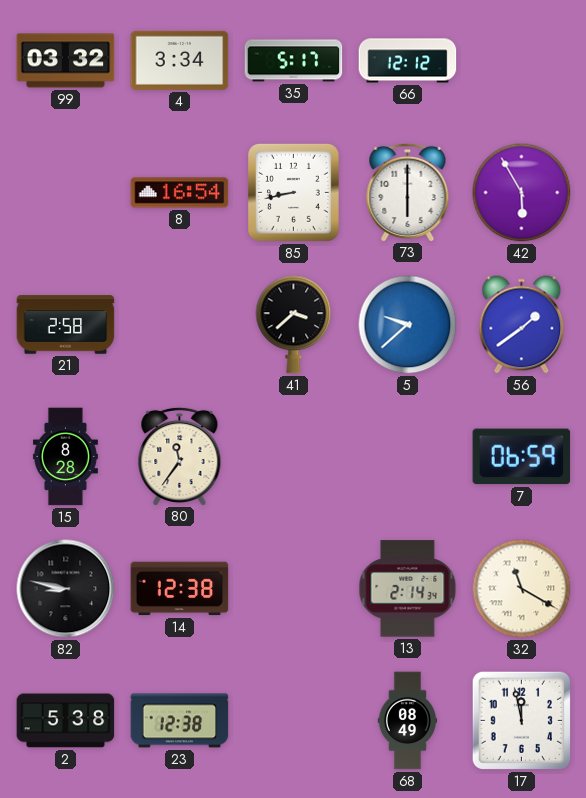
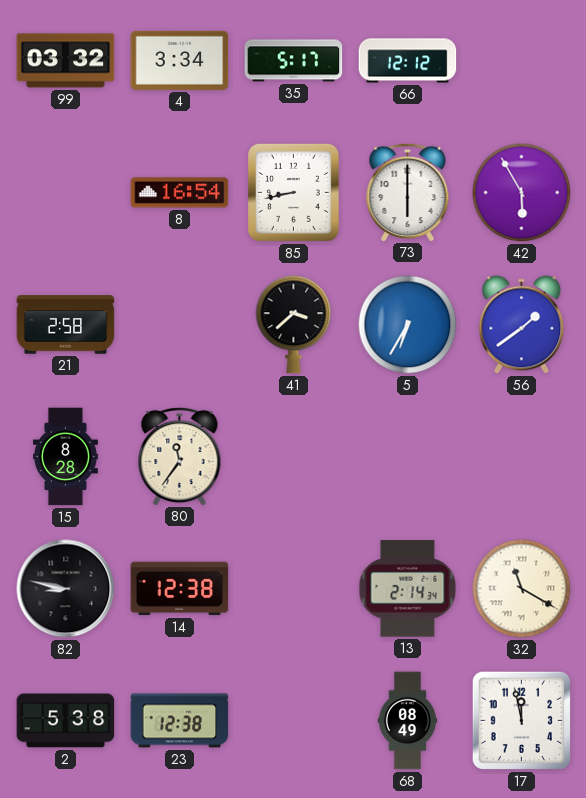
5: 9:38 -> 6:35 (408, 325)
7: 06:59 -> none (522, 457)
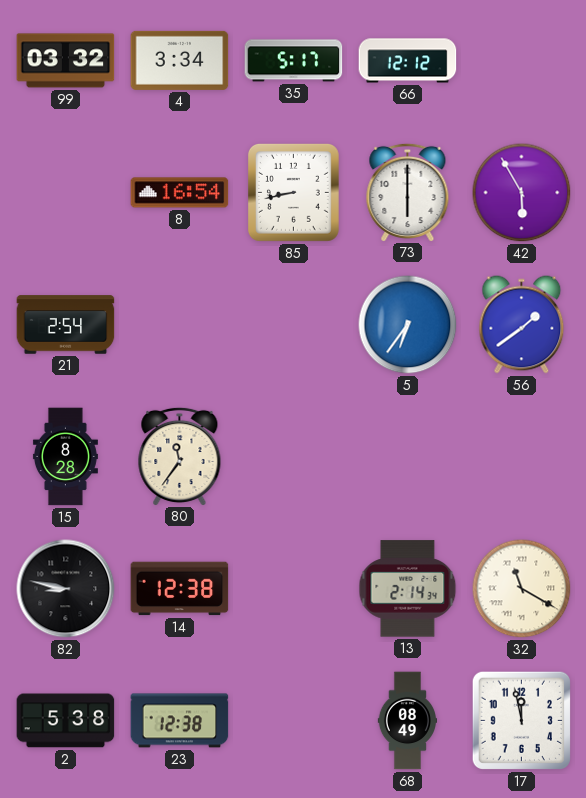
21: 2:58 -> 2:54 (66, 325)
41: 3:38 -> none (294, 325)
5: 6:35 -> 6:36 (408, 325)
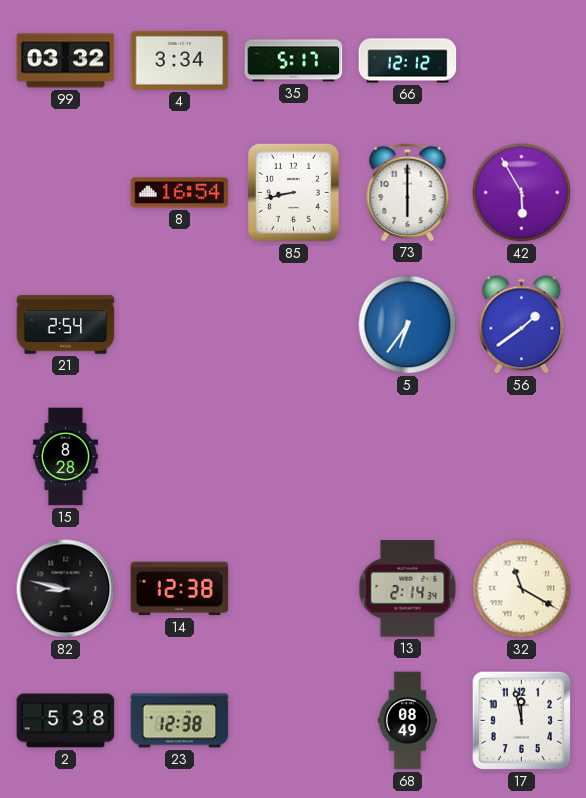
80: 11:36 -> none (180, 456)
